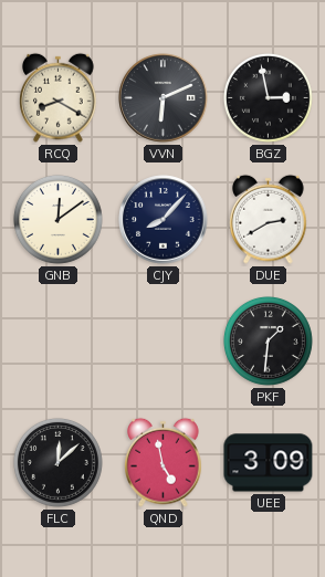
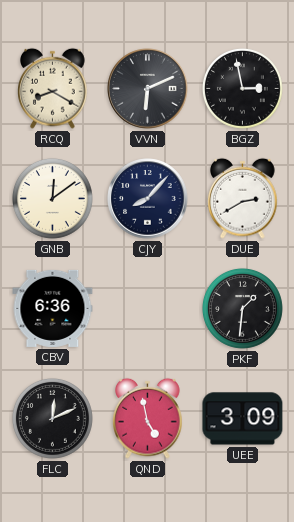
CBV: none -> 6:36 (53, 308)
FLC: 12:08 -> 12:11 (52, 418)
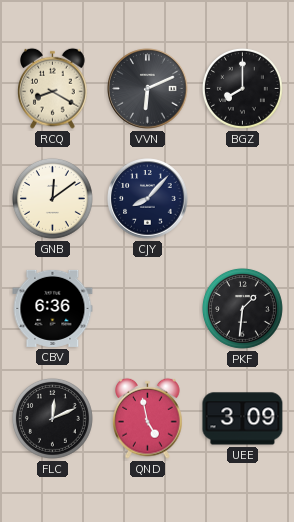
BGZ: 2:58 -> 8:00 (242, 88)
DUE: 2:40 -> none (243, 198)
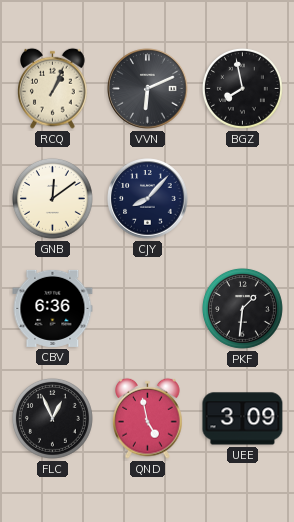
RCQ: 8:20 -> 1:04 (53, 88)
BGZ: 8:00 -> 7:58 (242, 88)
FLC: 12:11 -> 12:56 (52, 418)
